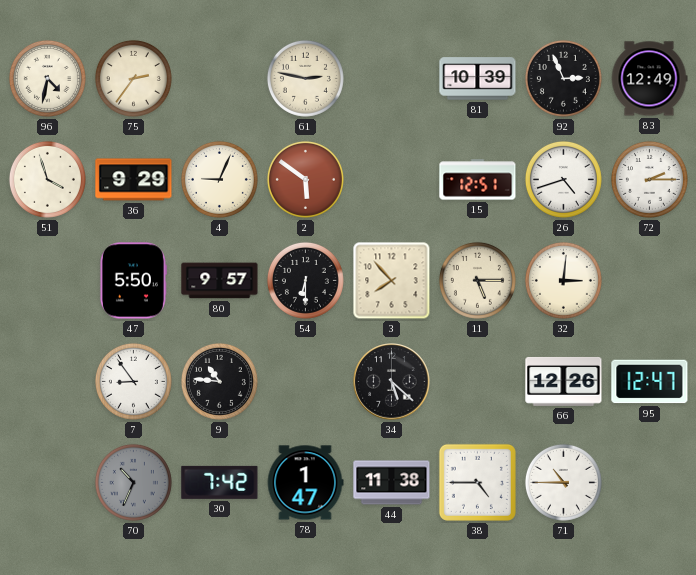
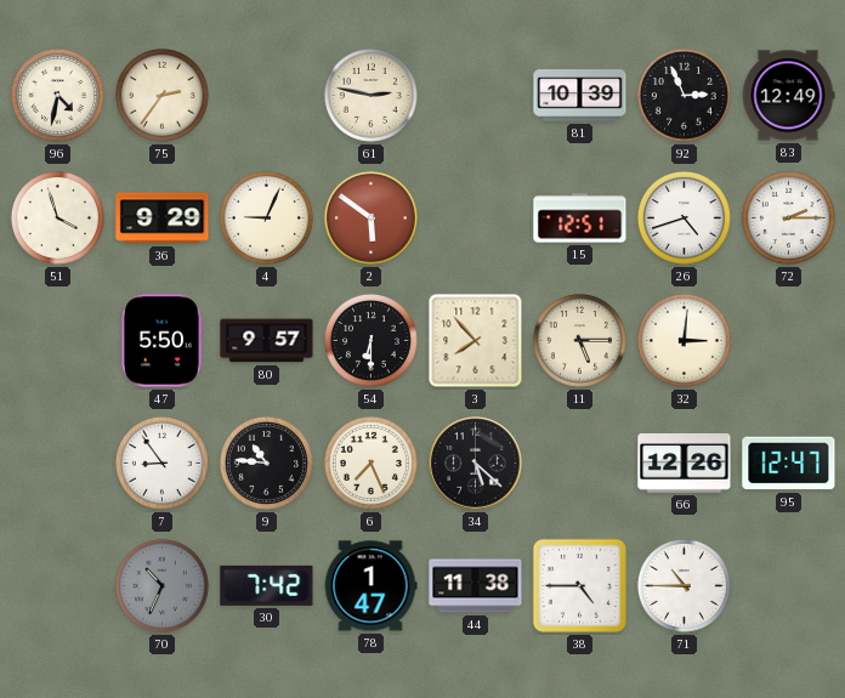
6: none -> 7:26 (370, 463)
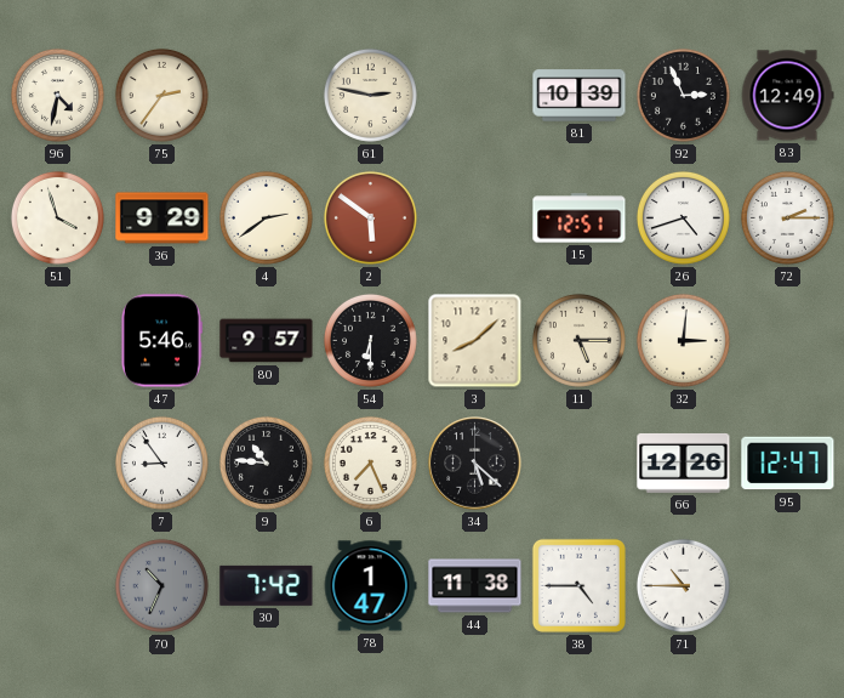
4: 9:04 -> 2:39 (266, 217)
47: 5:50 -> 5:46 (161, 341)
3: 7:53 -> 8:08 (475, 341)
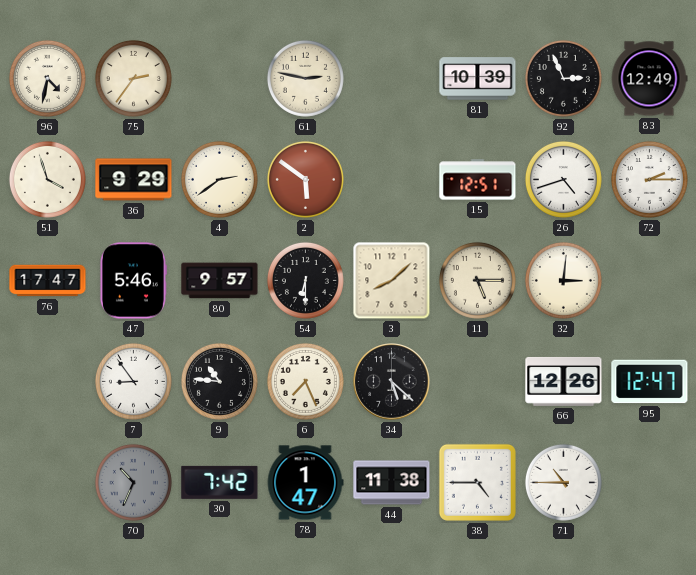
76: none -> 17:47 (48, 281)
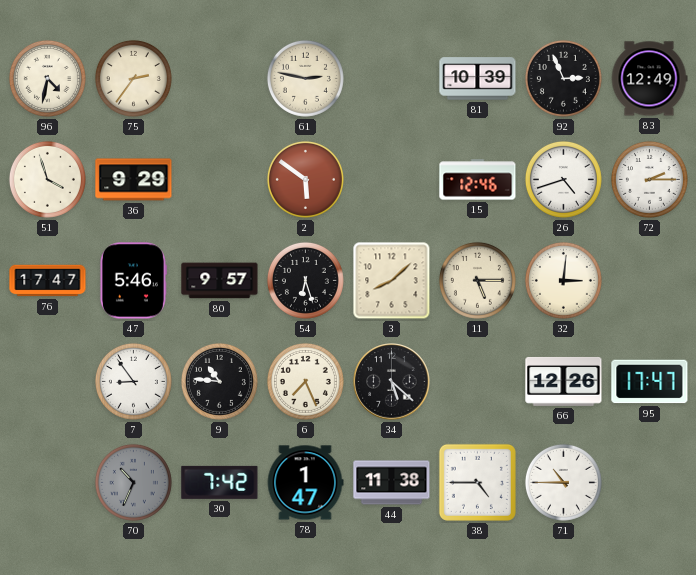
4: 2:39 -> none (219, 179)
15: 12:51 -> 12:46 (478, 180)
54: 6:30 -> 6:27 (305, 280)
95: 12:47 -> 17:47 (650, 382)
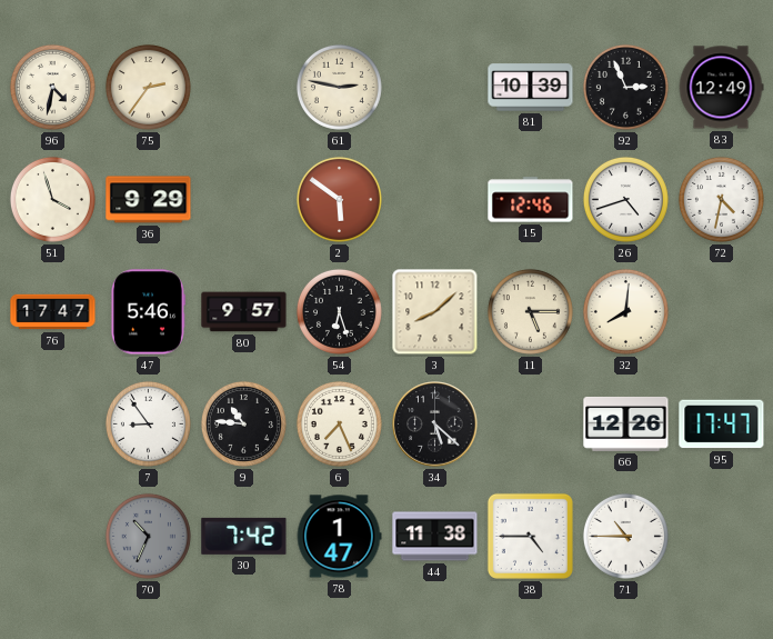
72: 2:15 -> 4:32 (721, 199)
32: 3:01 -> 8:01 (625, 311)
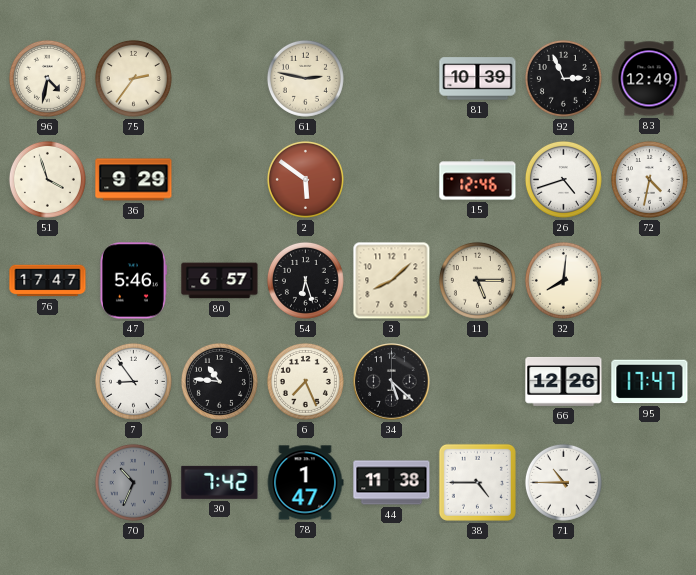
80: 9:57 -> 6:57 (220, 281)
